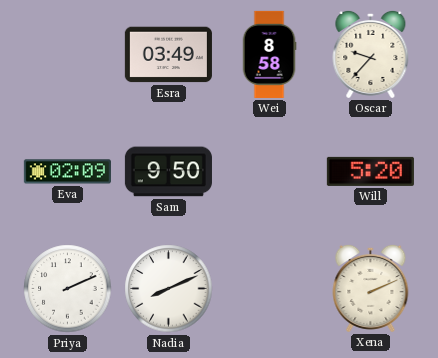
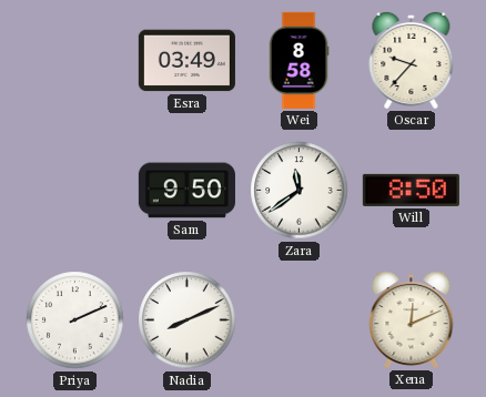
Eva: 02:09 -> none (67, 172)
Zara: none -> 11:39 (300, 191)
Will: 5:20 -> 8:50 (411, 190)
Xena: 2:11 -> 12:11 (412, 319)
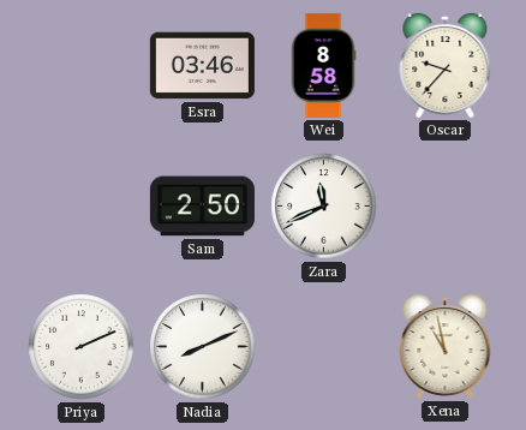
Esra: 03:49 -> 03:46 (202, 66)
Sam: 9:50 -> 2:50 (202, 207)
Zara: 11:39 -> 11:41 (324, 207)
Will: 8:50 -> none (411, 190)
Xena: 12:11 -> 10:58 (446, 346)
